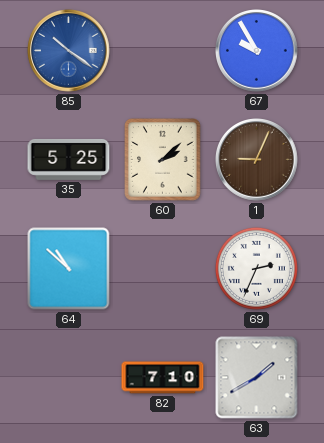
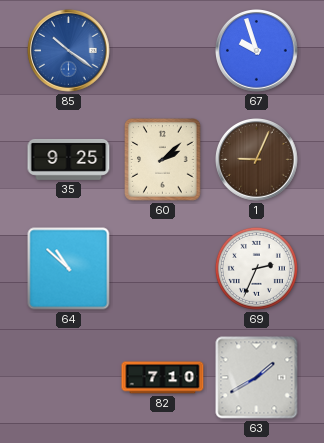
67: 9:55 -> 9:57 (257, 51)
35: 5:25 -> 9:25 (69, 159)
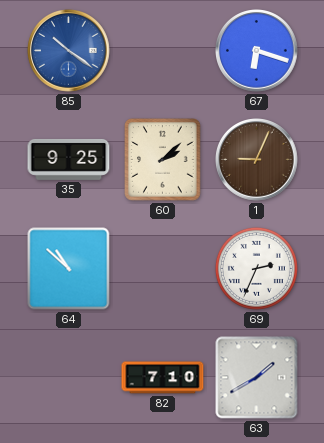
67: 9:57 -> 6:18 (257, 51)
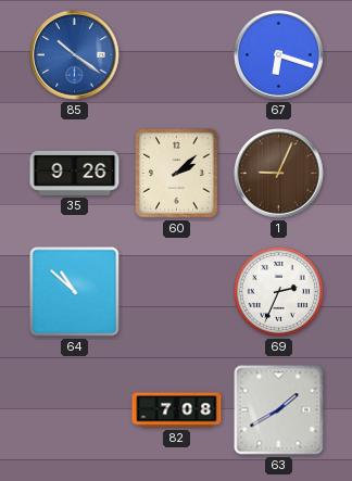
35: 9:25 -> 9:26 (75, 173)
82: 7:10 -> 7:08 (177, 410)
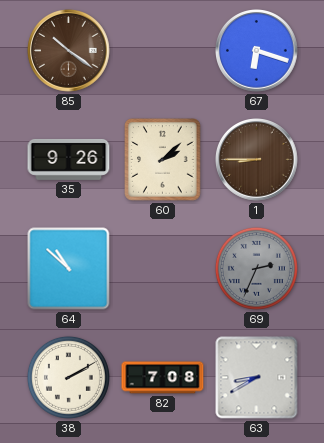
85 dial: blue -> brown (69, 51)
1: 9:04 -> 8:45 (257, 160)
69 dial: white -> grey (256, 268)
38: none -> 2:10 (68, 377)
63: 1:40 -> 8:40 (257, 378)
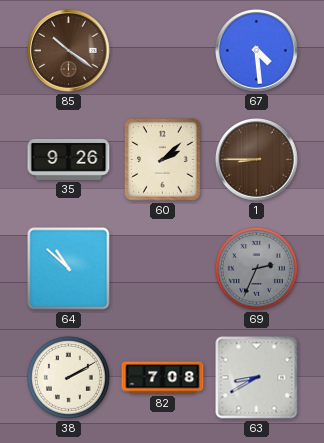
67: 6:18 -> 4:29 (257, 51)
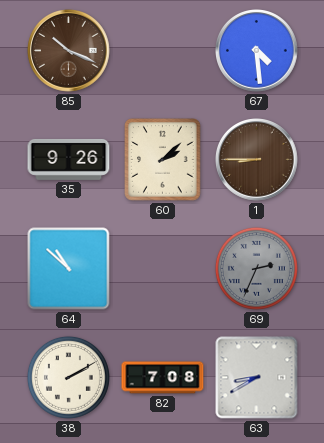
85: 10:21 -> 10:19 (69, 51)
